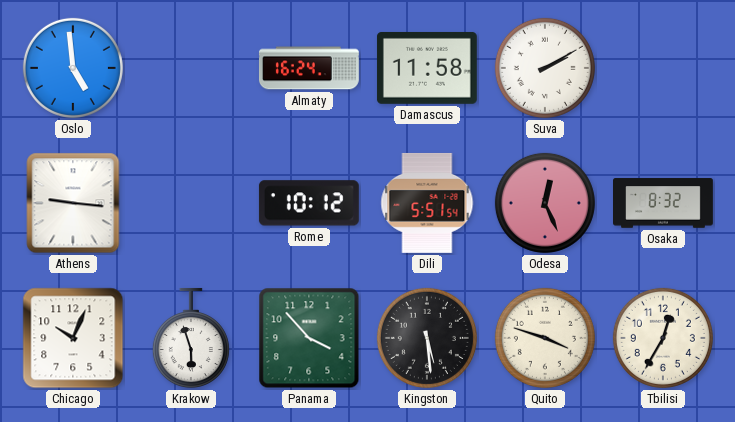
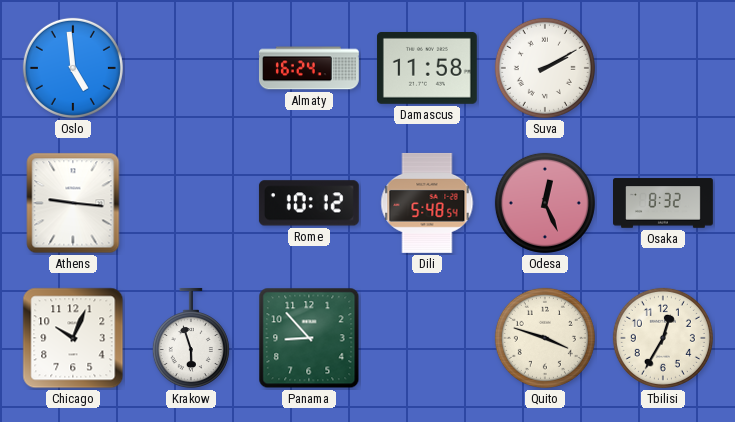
Dili: 5:51 -> 5:48 (427, 203)
Panama: 3:53 -> 8:53 (309, 338)
Kingston: 5:29 -> none (427, 338)
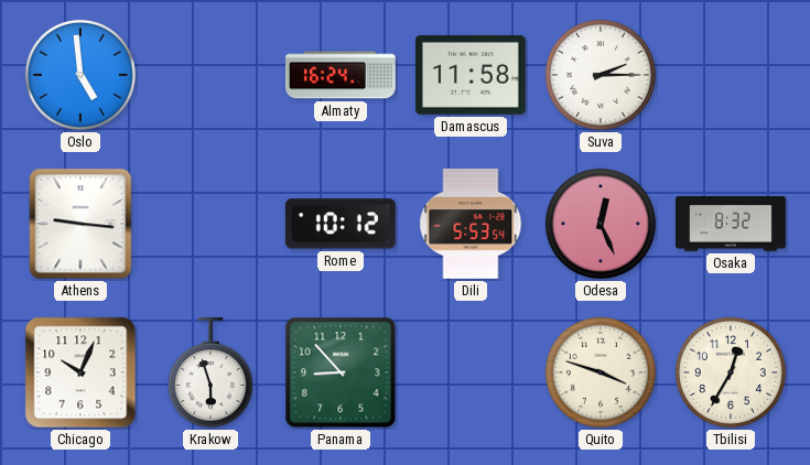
Suva: 2:10 -> 2:15 (601, 75)
Dili: 5:48 -> 5:53 (471, 224)
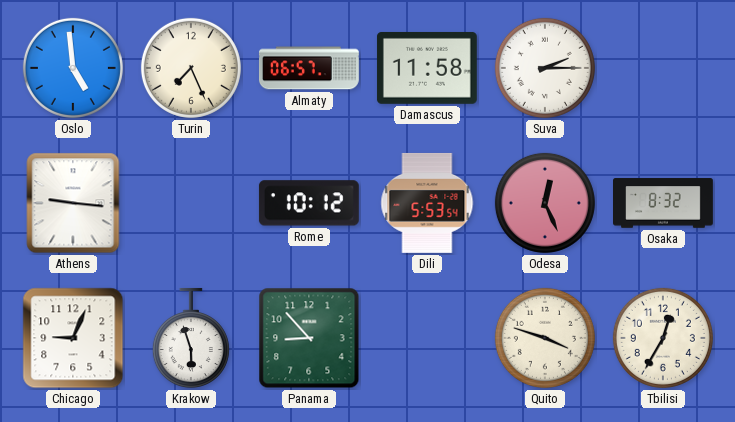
Turin: none -> 7:26 (191, 68)
Almaty: 16:24 -> 06:57 (309, 68)
Chicago: 10:04 -> 9:04 (73, 338)
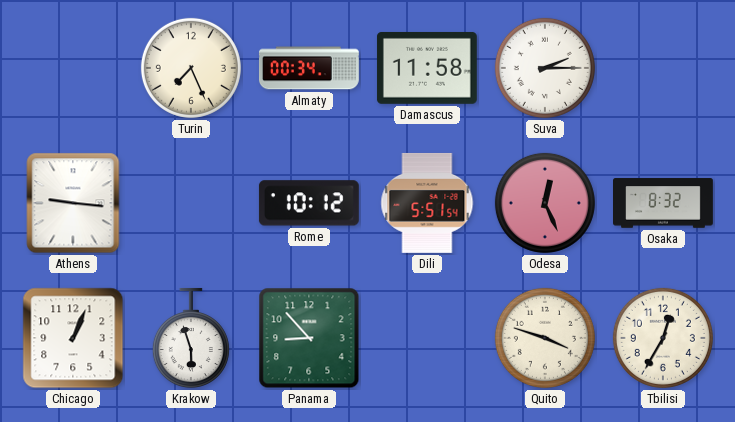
Oslo: 4:59 -> none (73, 68)
Almaty: 06:57 -> 00:34 (309, 68)
Dili: 5:53 -> 5:51 (427, 203)
Chicago: 9:04 -> 1:04 (73, 338)
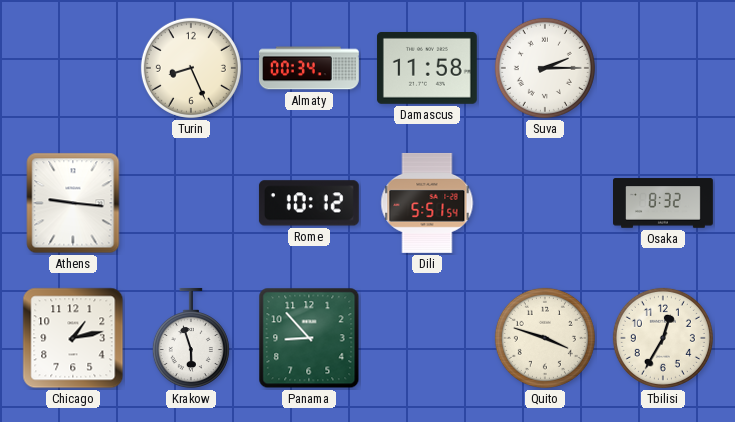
Turin: 7:26 -> 8:26 (191, 68)
Odesa: 12:26 -> none (545, 203)
Chicago: 1:04 -> 1:13 (73, 338)
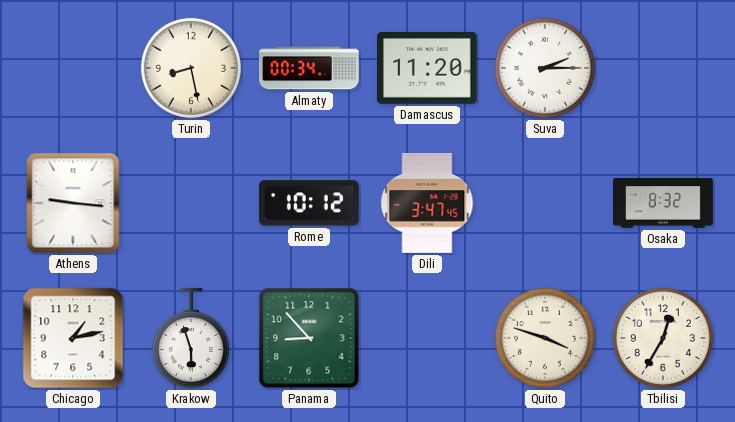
Turin: 8:26 -> 8:28 (191, 68)
Damascus: 11:58 -> 11:20 (427, 68)
Dili: 5:51 -> 3:47 (427, 203)
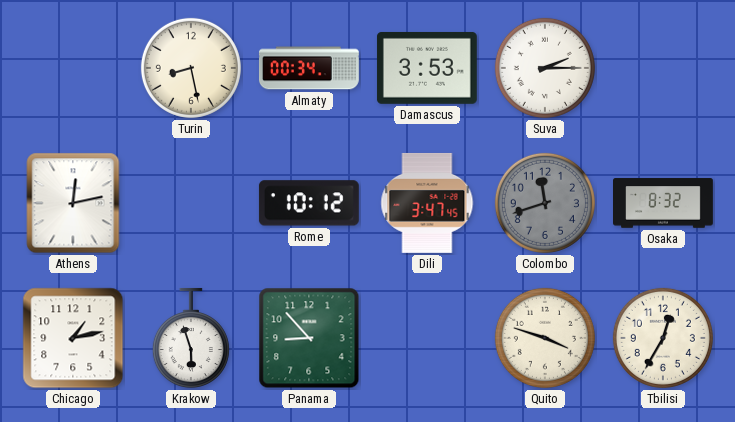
Damascus: 11:20 -> 3:53 (427, 68)
Athens: 9:16 -> 12:13 (73, 203)
Colombo: none -> 11:42 (545, 203)
